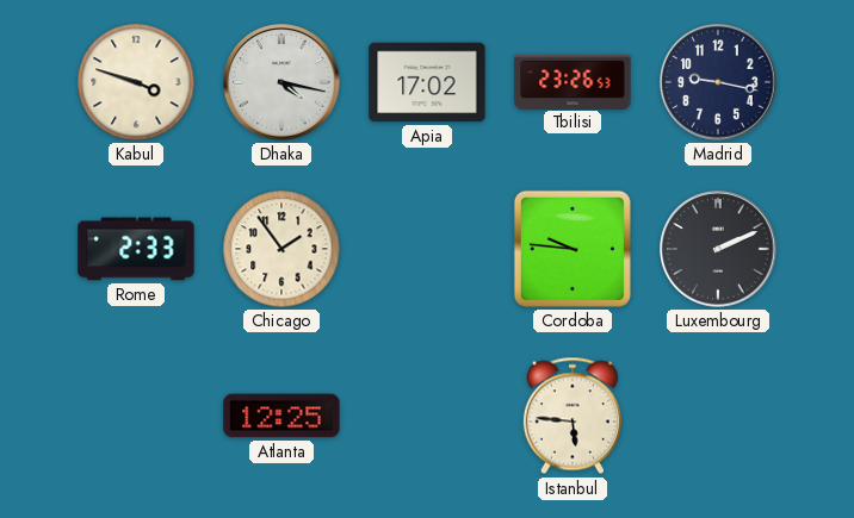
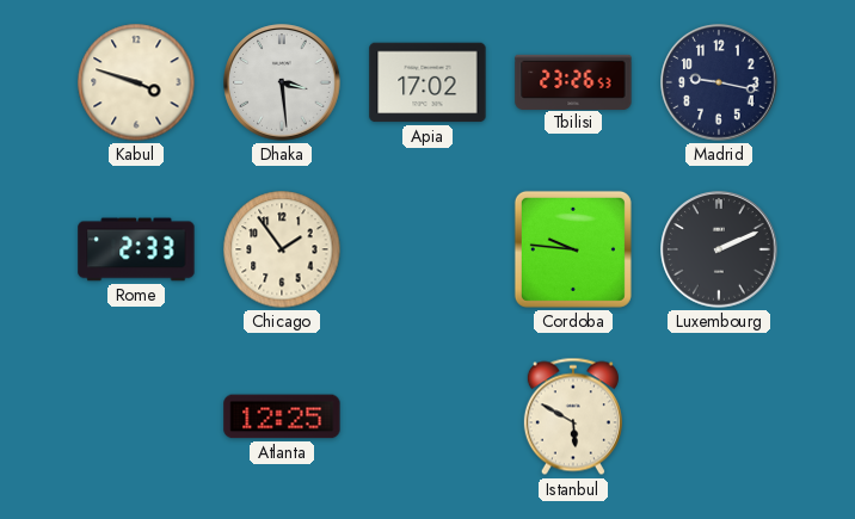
Dhaka: 4:17 -> 3:29 (282, 82)
Istanbul: 5:46 -> 5:50 (573, 416)
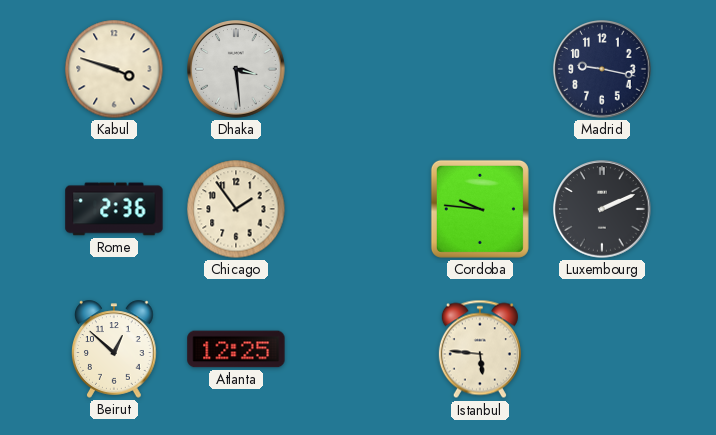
Apia: 17:02 -> none (427, 82)
Tbilisi: 23:26 -> none (573, 81)
Rome: 2:33 -> 2:36 (114, 209)
Beirut: none -> 12:52 (114, 349)
Istanbul: 5:50 -> 5:46 (480, 349)
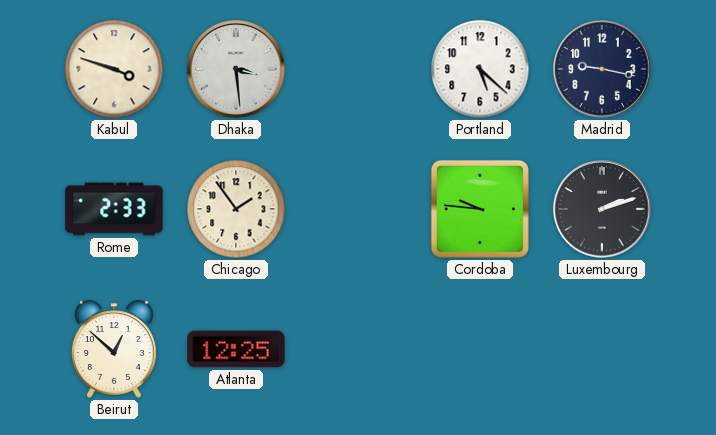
Portland: none -> 5:22 (480, 69)
Rome: 2:36 -> 2:33 (114, 209)
Luxembourg: 2:11 -> 2:12 (602, 209)
Istanbul: 5:46 -> none (480, 349)
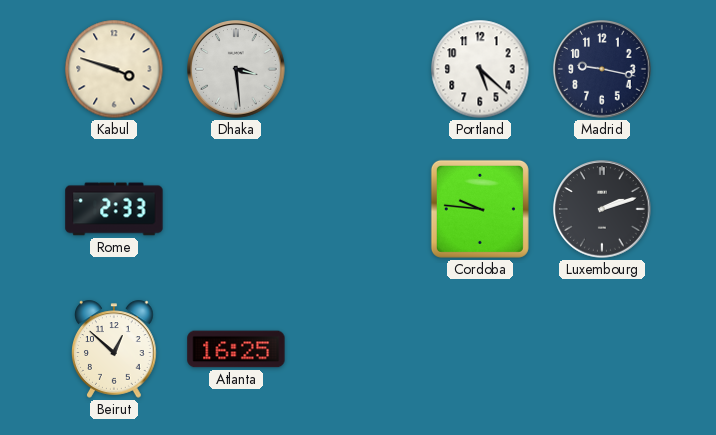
Chicago: 1:54 -> none (236, 209)
Atlanta: 12:25 -> 16:25 (236, 349)
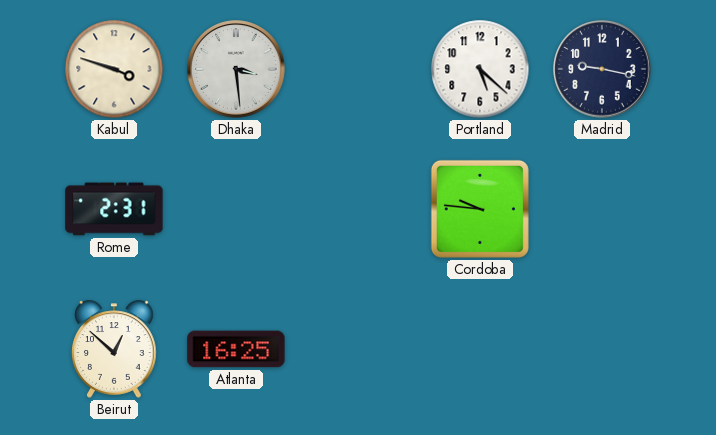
Rome: 2:33 -> 2:31 (114, 209)
Luxembourg: 2:12 -> none (602, 209)
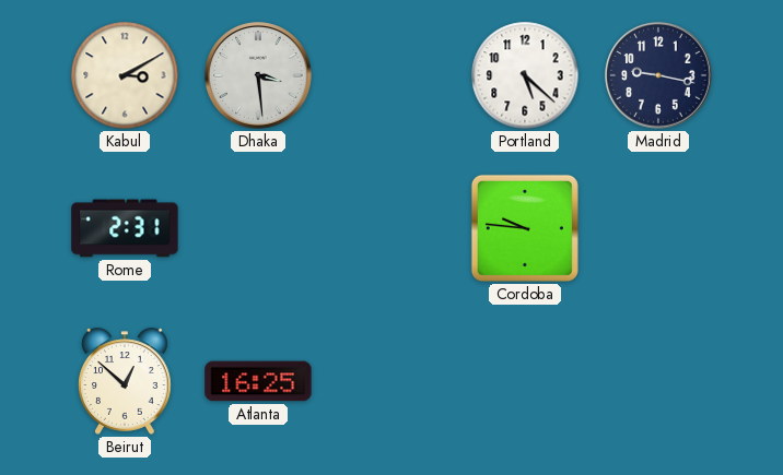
Kabul: 3:48 -> 3:10 (125, 75)
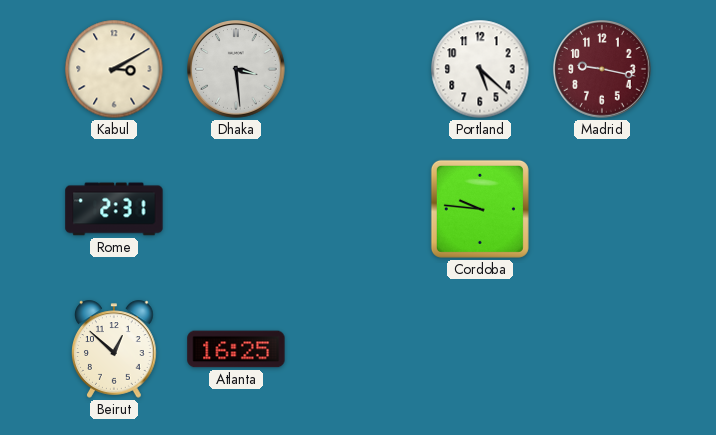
Madrid dial: navy -> burgundy (602, 69)
